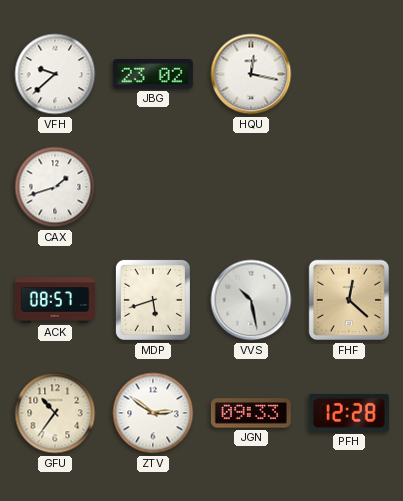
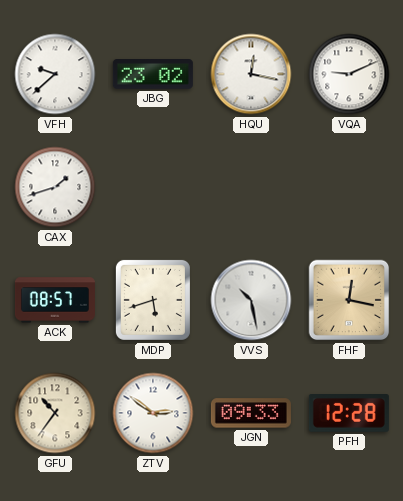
VQA: none -> 9:11 (349, 74)
FHF: 12:22 -> 12:17 (349, 300)
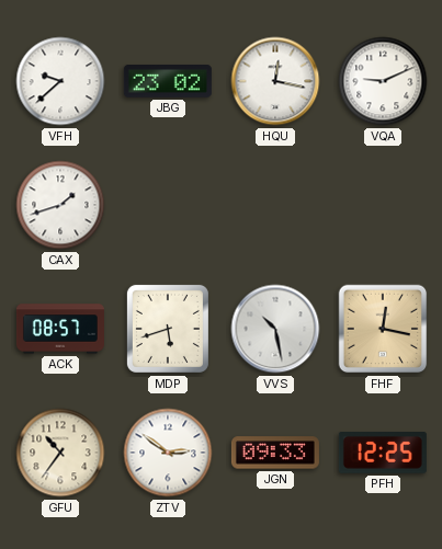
PFH: 12:28 -> 12:25 (383, 454)
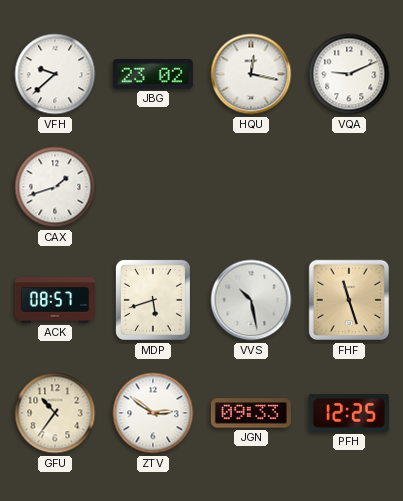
FHF: 12:17 -> 11:27 (349, 300)
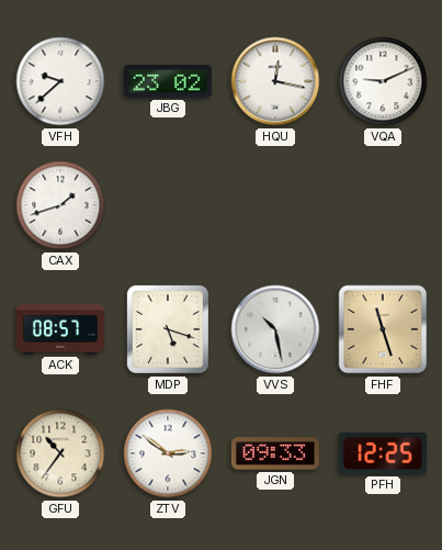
MDP: 5:42 -> 5:18 (168, 329)
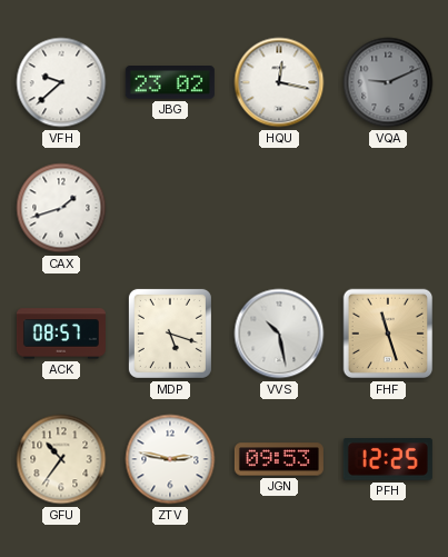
VQA dial: white -> grey (388, 82)
ZTV: 2:51 -> 2:47 (170, 459)
JGN: 09:33 -> 09:53 (279, 459)
